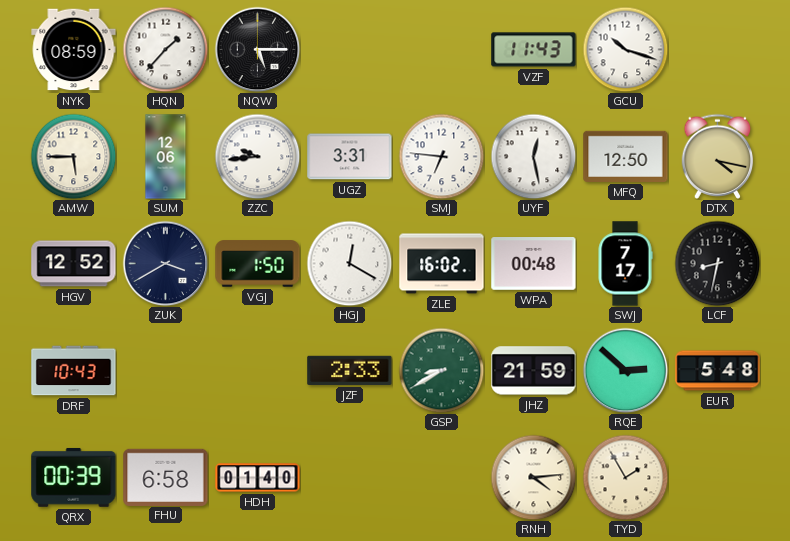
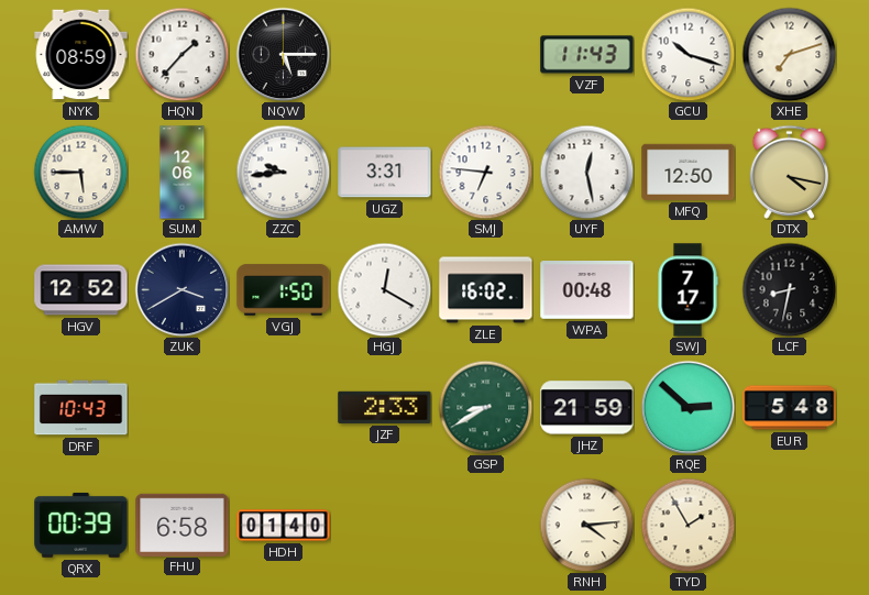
XHE: none -> 7:12 (789, 54)
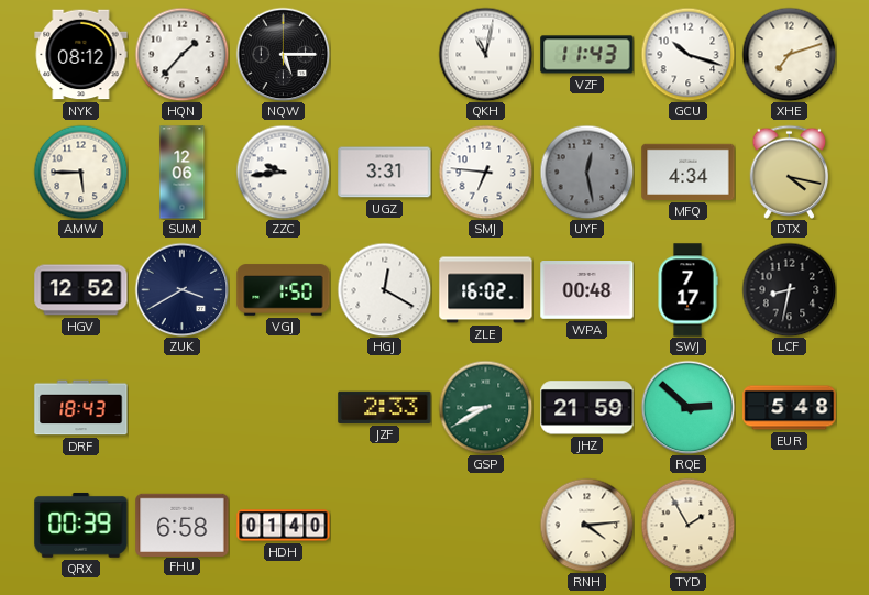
NYK: 08:59 -> 08:12 (81, 55)
QKH: none -> 11:02 (485, 54)
UYF dial: white -> grey (586, 172)
MFQ: 12:50 -> 4:34 (689, 172)
DRF: 10:43 -> 18:43 (81, 408)
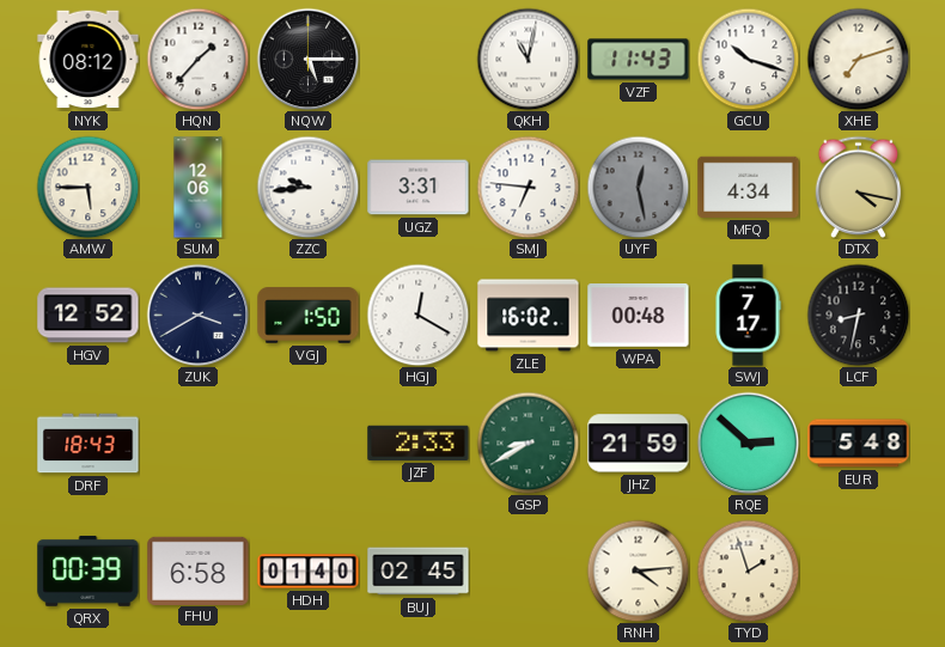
BUJ: none -> 02:45 (419, 572)
TYD: 1:55 -> 1:57 (748, 570)
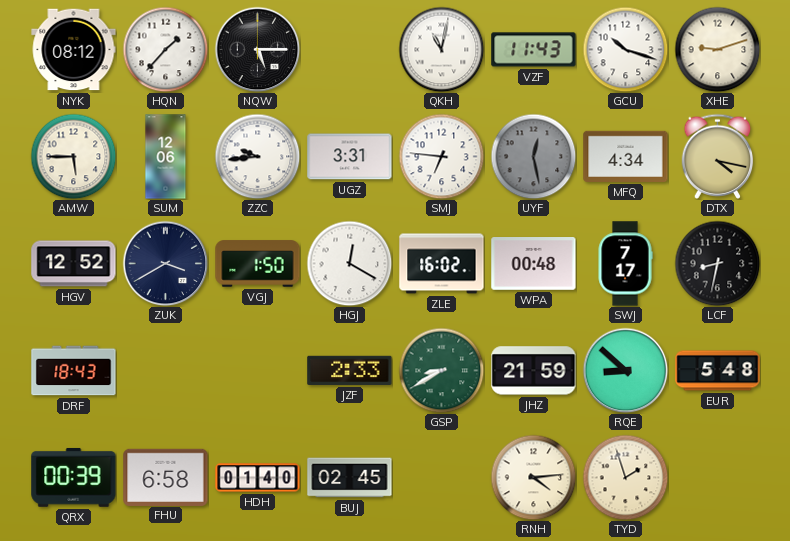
XHE: 7:12 -> 9:12 (717, 49)
RQE: 2:52 -> 8:52 (625, 370)
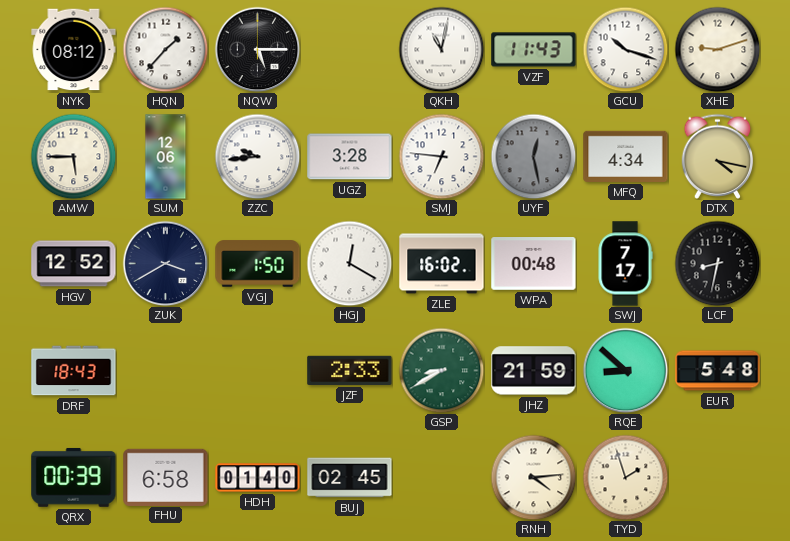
UGZ: 3:31 -> 3:28 (350, 157)
